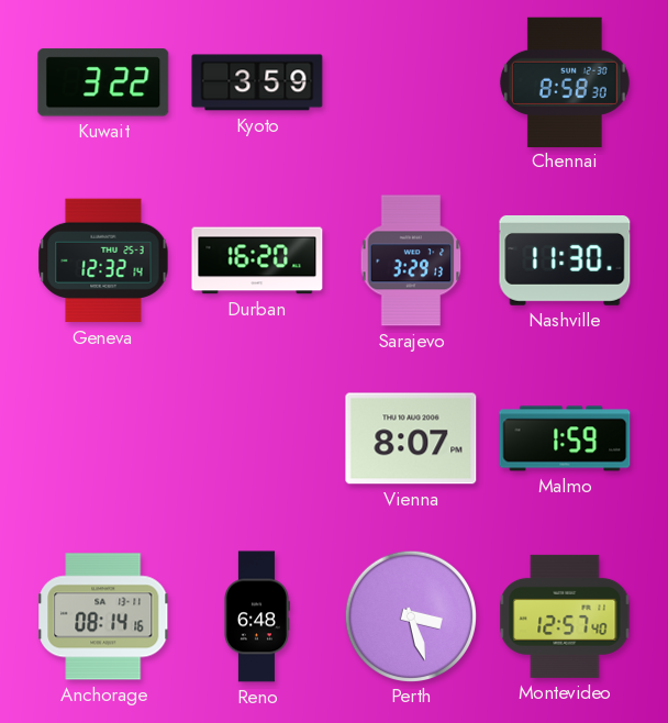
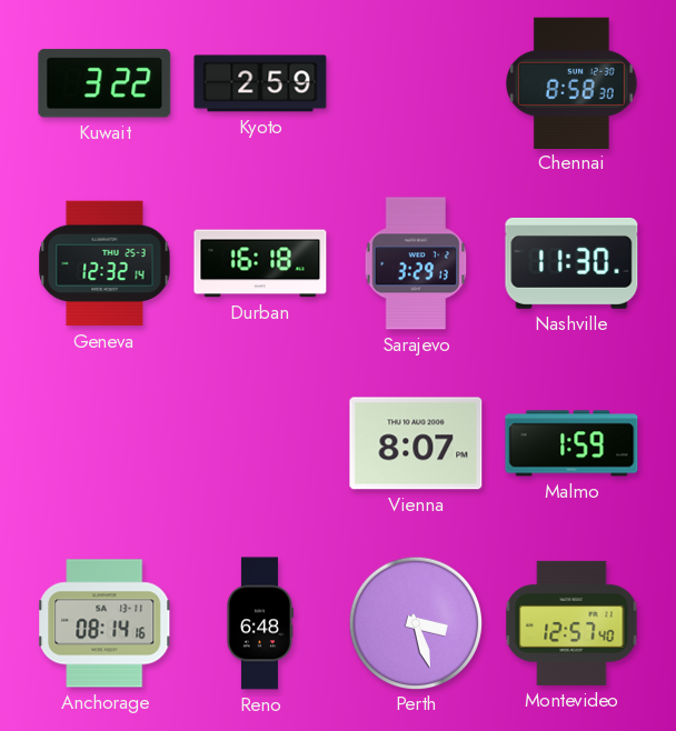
Kyoto: 3:59 -> 2:59 (260, 83)
Durban: 16:20 -> 16:18 (260, 263)
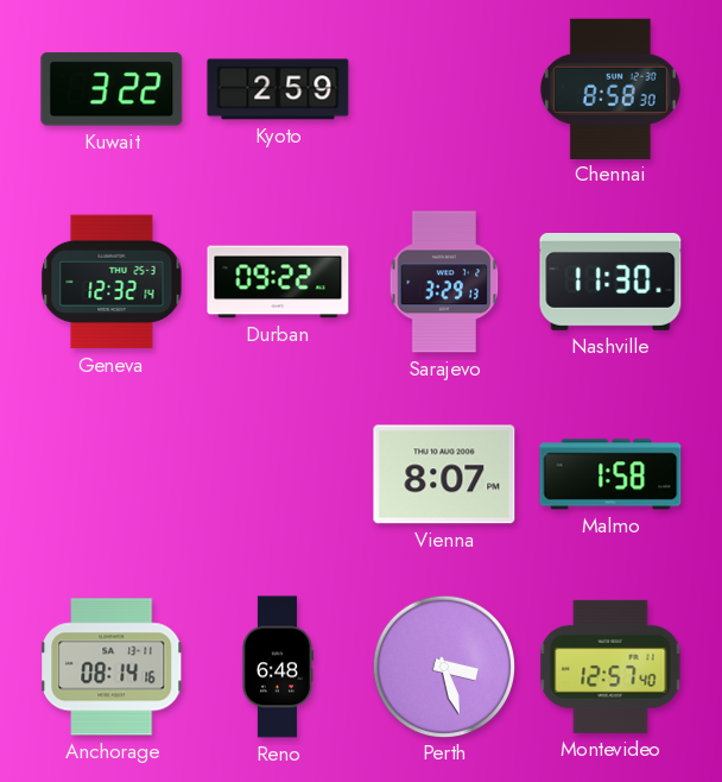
Durban: 16:18 -> 09:22 (278, 282)
Malmo: 1:59 -> 1:58 (610, 474)
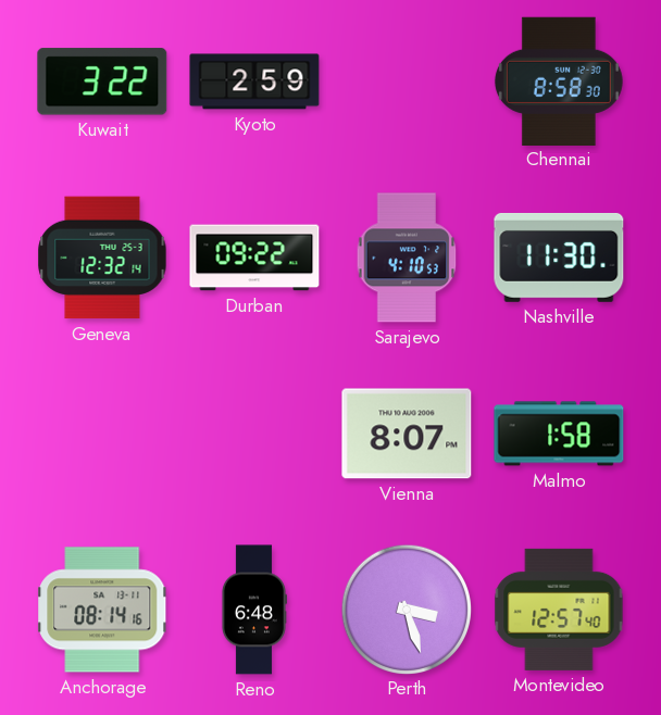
Sarajevo: 3:29 -> 4:10 (407, 258)
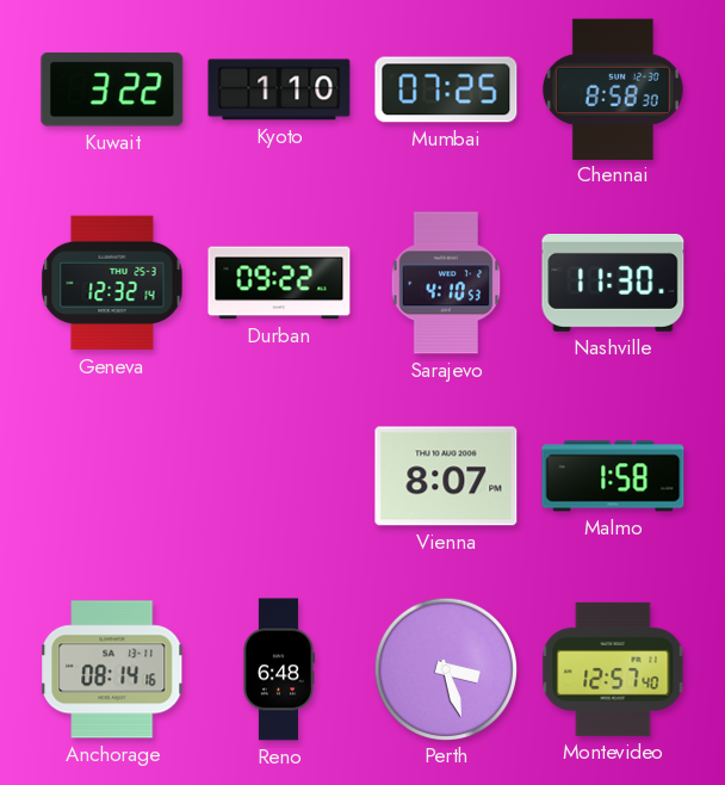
Kyoto: 2:59 -> 1:10 (279, 89)
Mumbai: none -> 07:25 (446, 89)
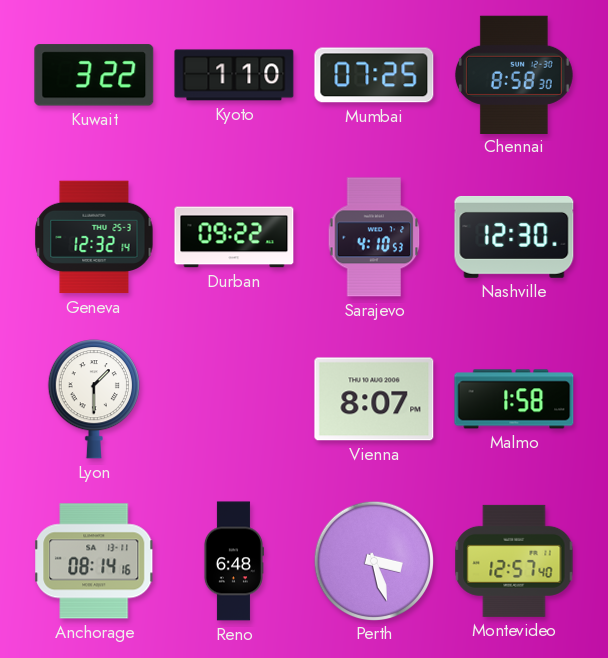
Nashville: 11:30 -> 12:30 (514, 237)
Lyon: none -> 1:30 (94, 399)
